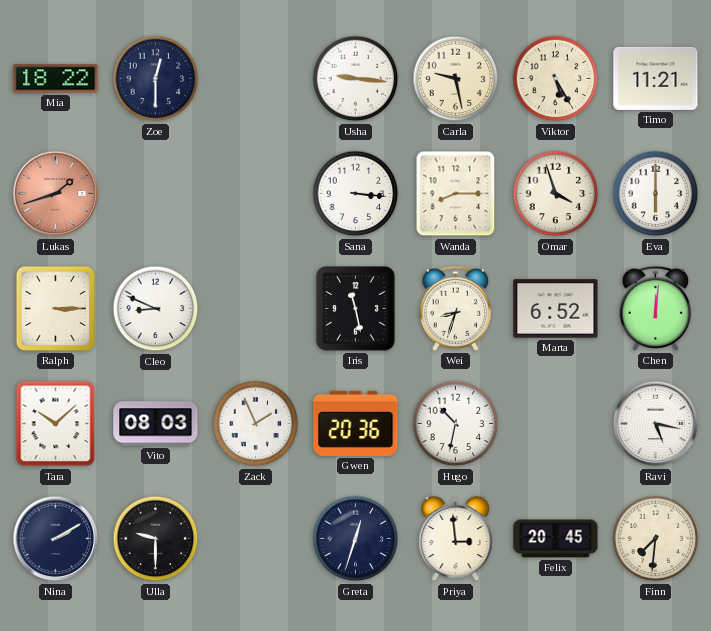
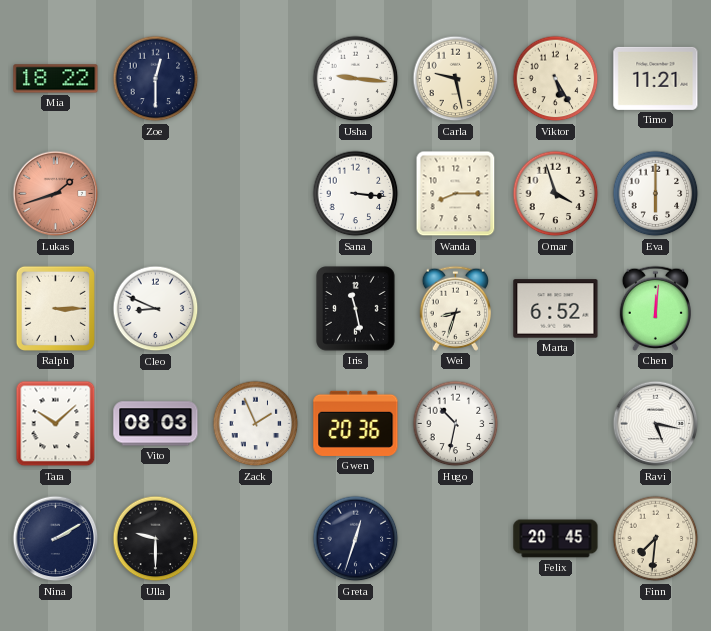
Priya: 2:59 -> none (456, 539)
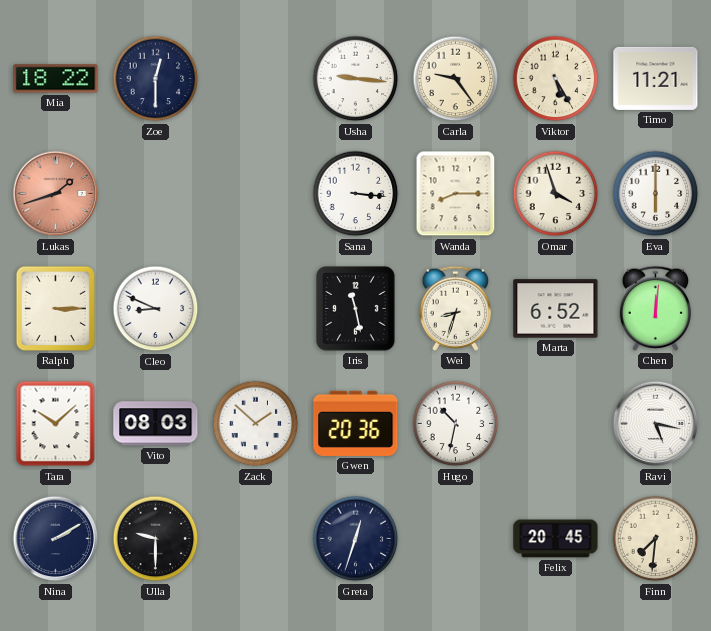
Carla: 9:28 -> 9:24 (456, 79)
Zack: 1:56 -> 1:52 (256, 424)
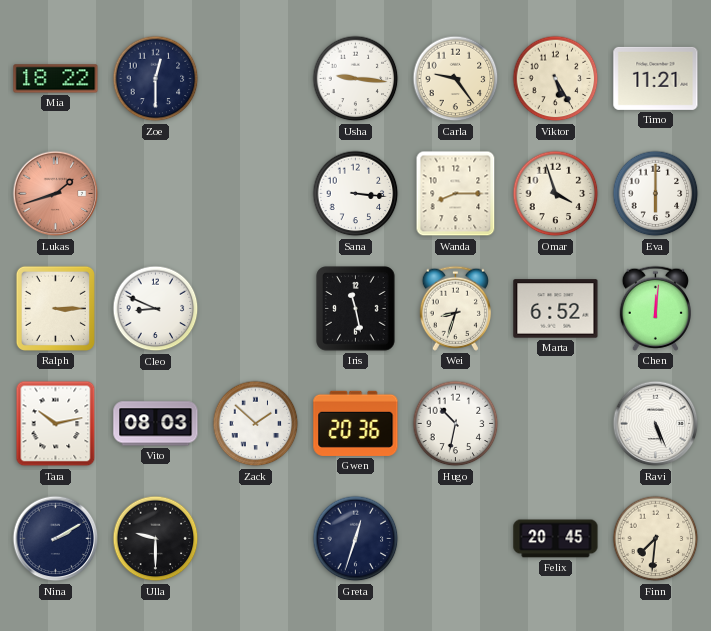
Tara: 10:08 -> 10:13 (56, 424)
Ravi: 5:17 -> 5:26 (656, 424)
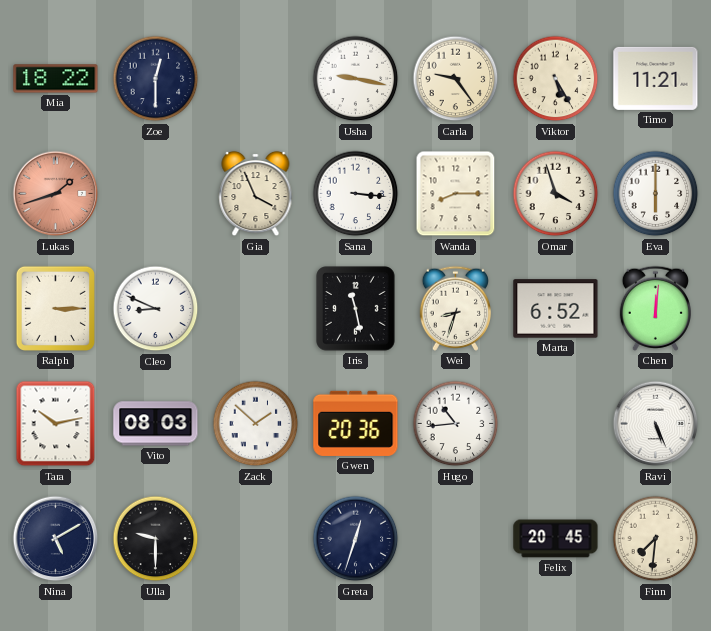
Usha: 9:16 -> 9:17 (356, 79)
Gia: none -> 3:56 (256, 194)
Hugo: 10:32 -> 10:44 (456, 424)
Nina: 2:10 -> 5:10 (56, 539)
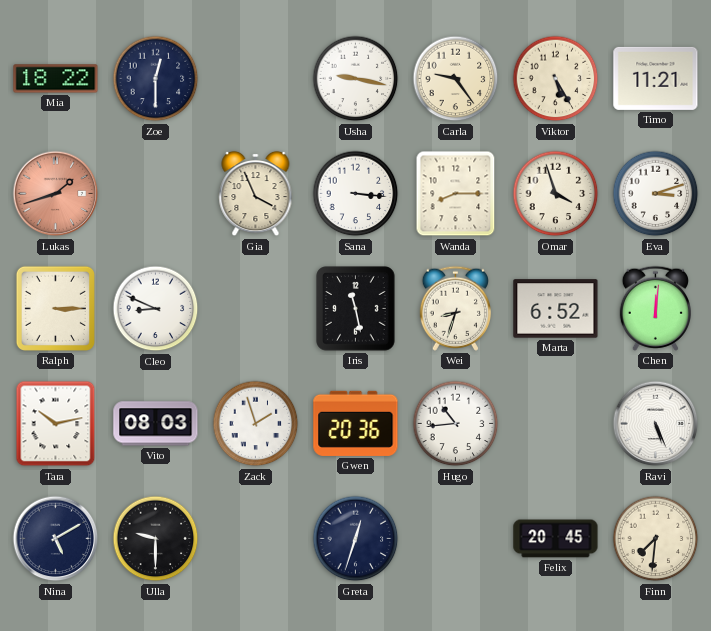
Eva: 6:00 -> 3:12 (656, 194)
Zack: 1:52 -> 1:57 (256, 424)
